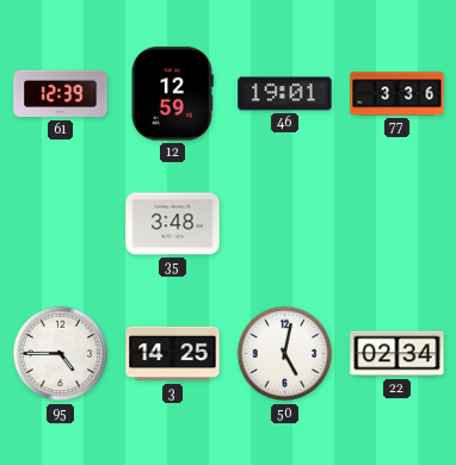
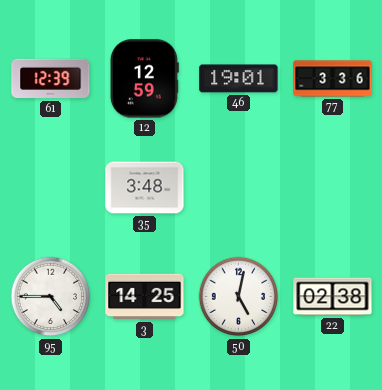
22: 02:34 -> 02:38 (333, 297)
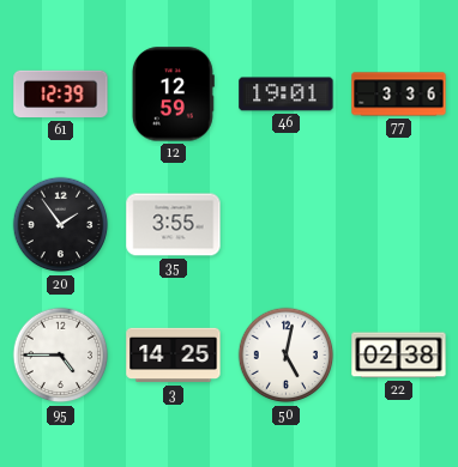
20: none -> 1:54 (61, 225)
35: 3:48 -> 3:55 (174, 225)
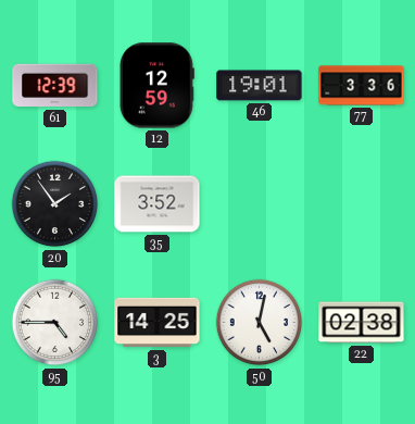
35: 3:55 -> 3:52 (158, 204)
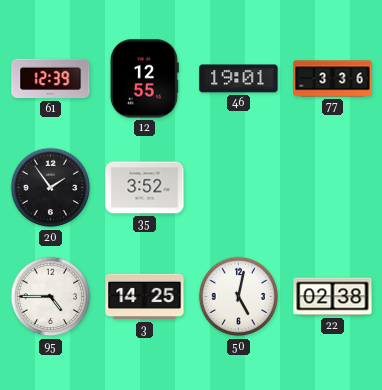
12: 12:59 -> 12:55 (144, 79)
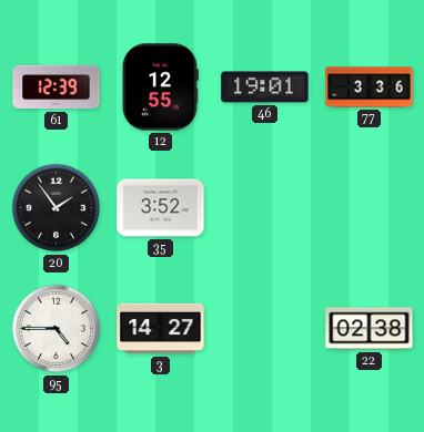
3: 14:25 -> 14:27 (161, 329)
50: 5:02 -> none (239, 297)
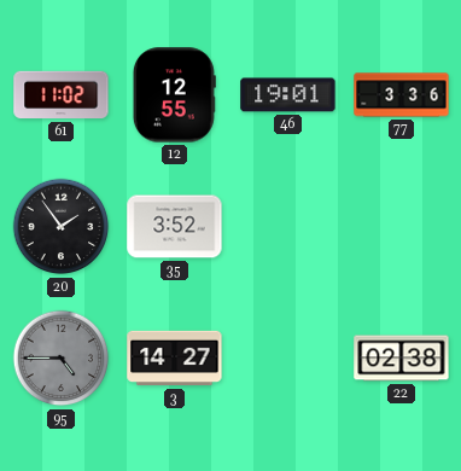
61: 12:39 -> 11:02 (62, 95)
95 dial: white -> grey (62, 359)
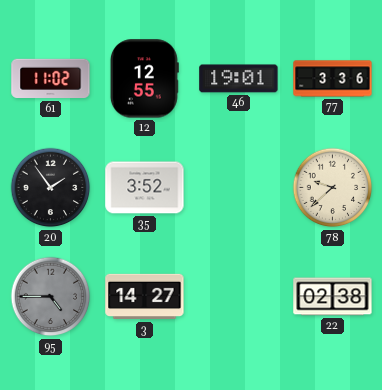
78: none -> 9:38 (333, 188)
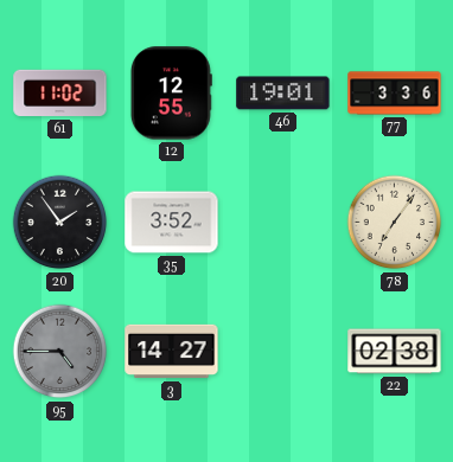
78: 9:38 -> 7:06 (395, 223)
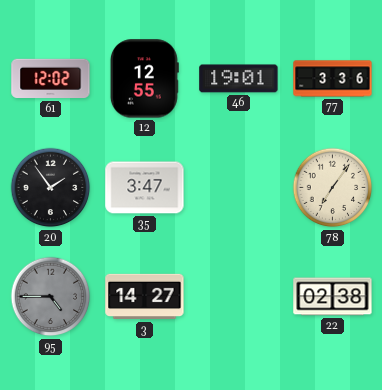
61: 11:02 -> 12:02 (51, 79)
35: 3:52 -> 3:47 (145, 188)
